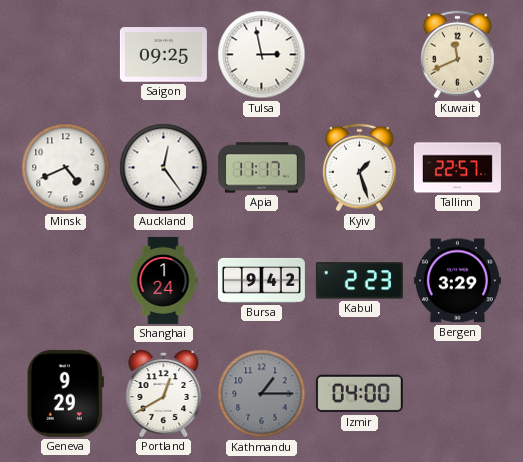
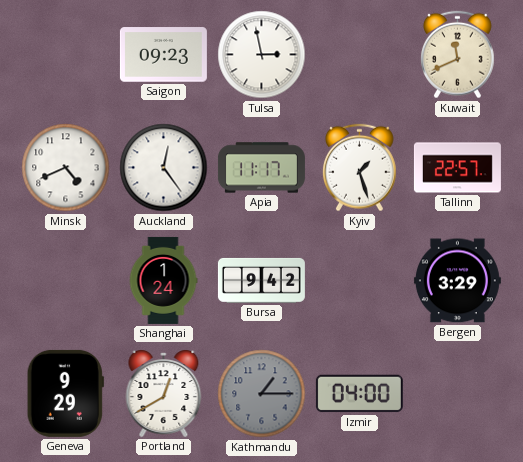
Saigon: 09:25 -> 09:23 (163, 55)
Kabul: 2:23 -> none (359, 281)
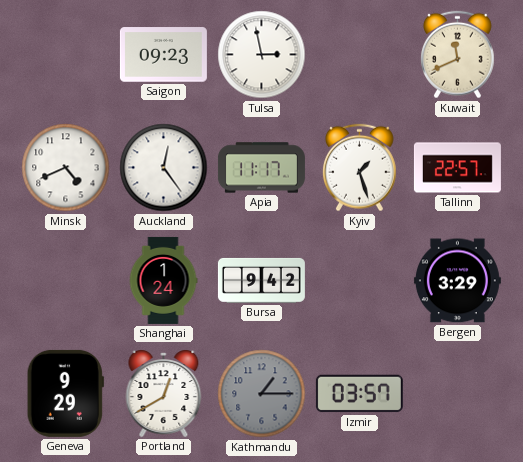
Izmir: 04:00 -> 03:57 (359, 394)
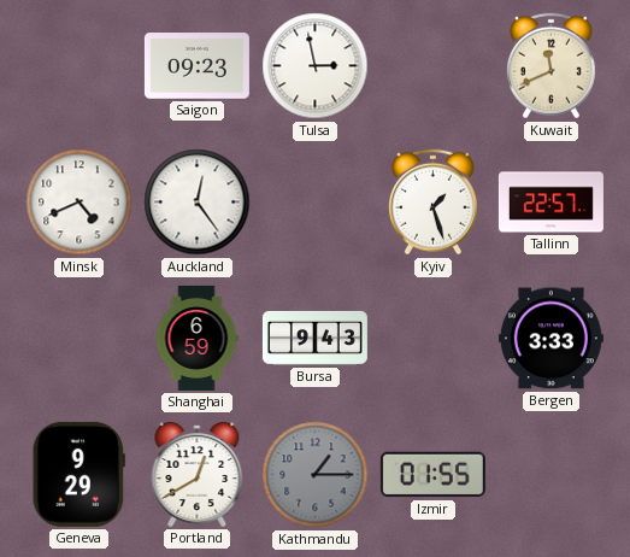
Apia: 11:17 -> none (261, 168)
Shanghai: 1:24 -> 6:59 (196, 338)
Bursa: 9:42 -> 9:43 (314, 338)
Bergen: 3:29 -> 3:33 (550, 339)
Izmir: 03:57 -> 01:55 (432, 475)
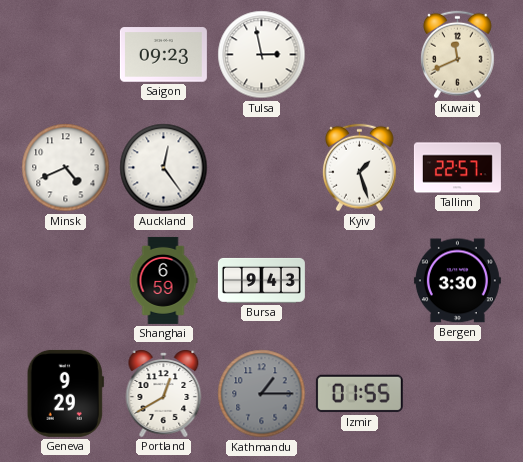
Bergen: 3:33 -> 3:30 (457, 281)
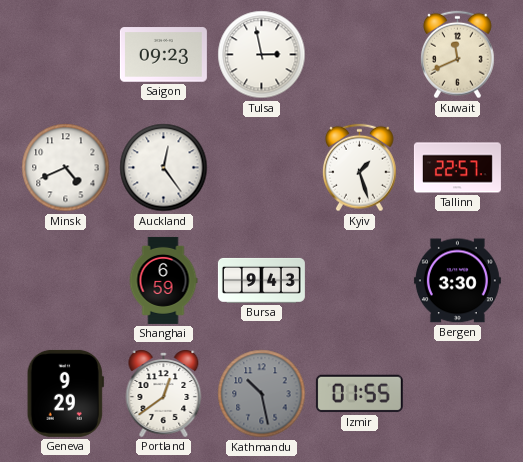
Portland: 12:40 -> 12:39 (164, 394)
Kathmandu: 1:15 -> 10:28 (262, 394)
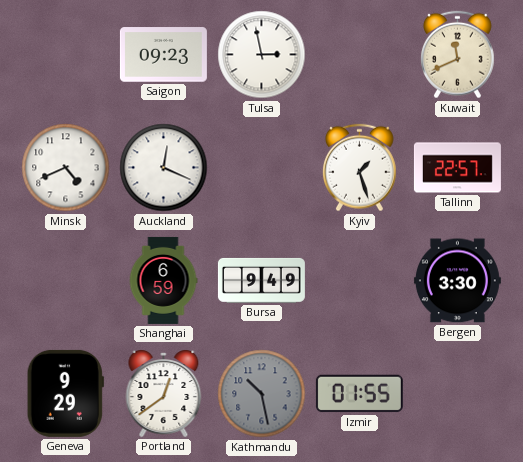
Auckland: 12:24 -> 12:19 (164, 168)
Bursa: 9:43 -> 9:49 (261, 280)
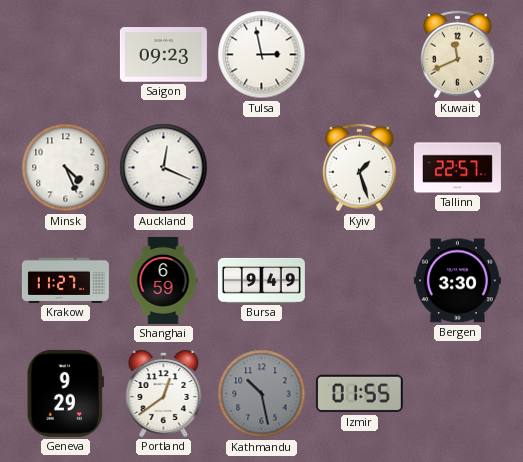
Minsk: 4:41 -> 4:26 (66, 168)
Krakow: none -> 11:27 (65, 280)
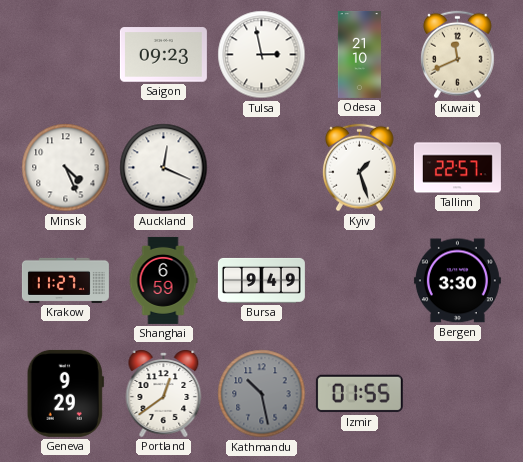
Odesa: none -> 21:10 (359, 54)
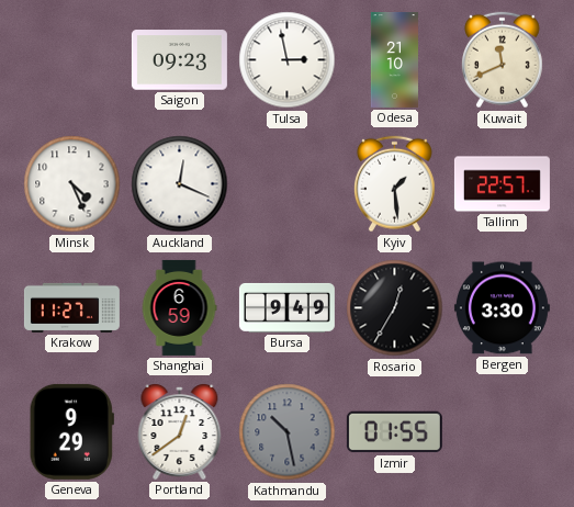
Kyiv: 1:27 -> 1:29 (394, 184)
Rosario: none -> 12:35 (395, 308)
